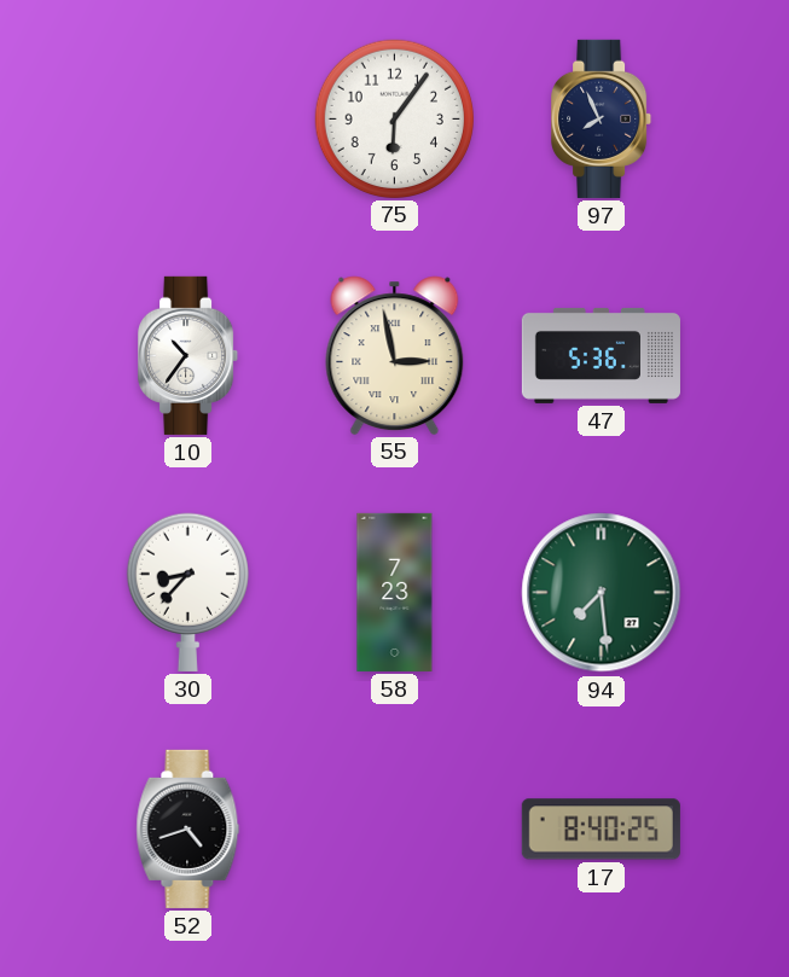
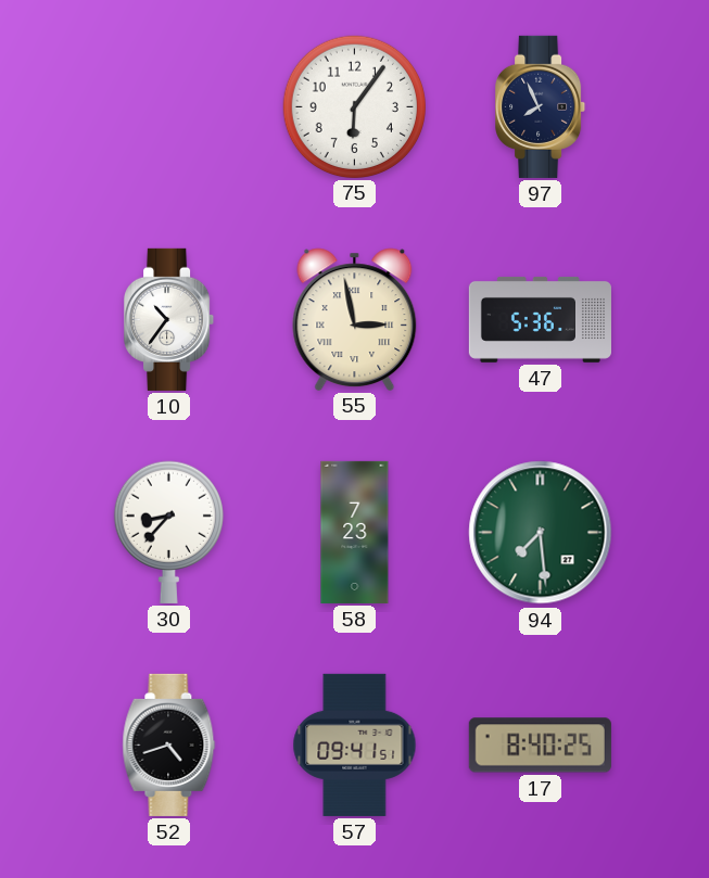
57: none -> 09:41 (355, 745)
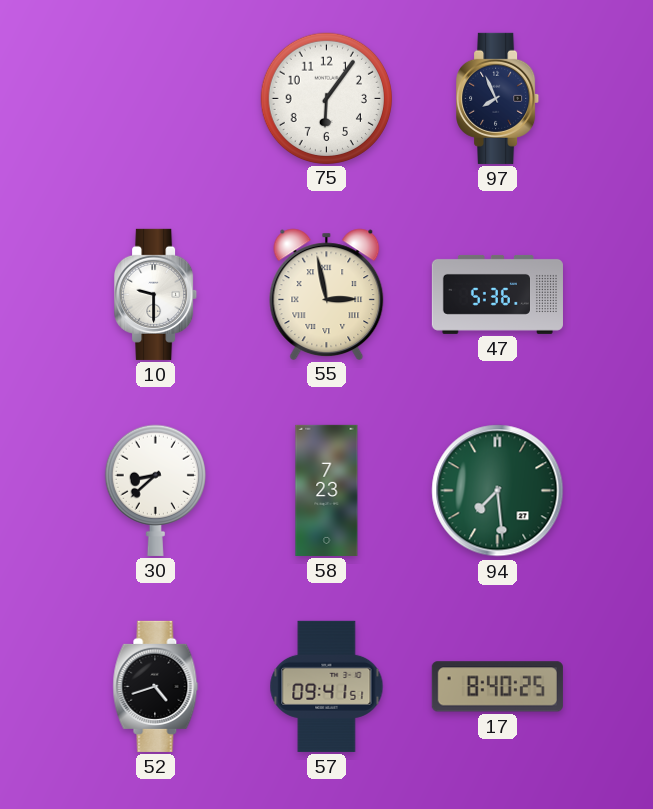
10: 10:36 -> 9:30 (156, 294)
30: 8:37 -> 8:38 (155, 490)
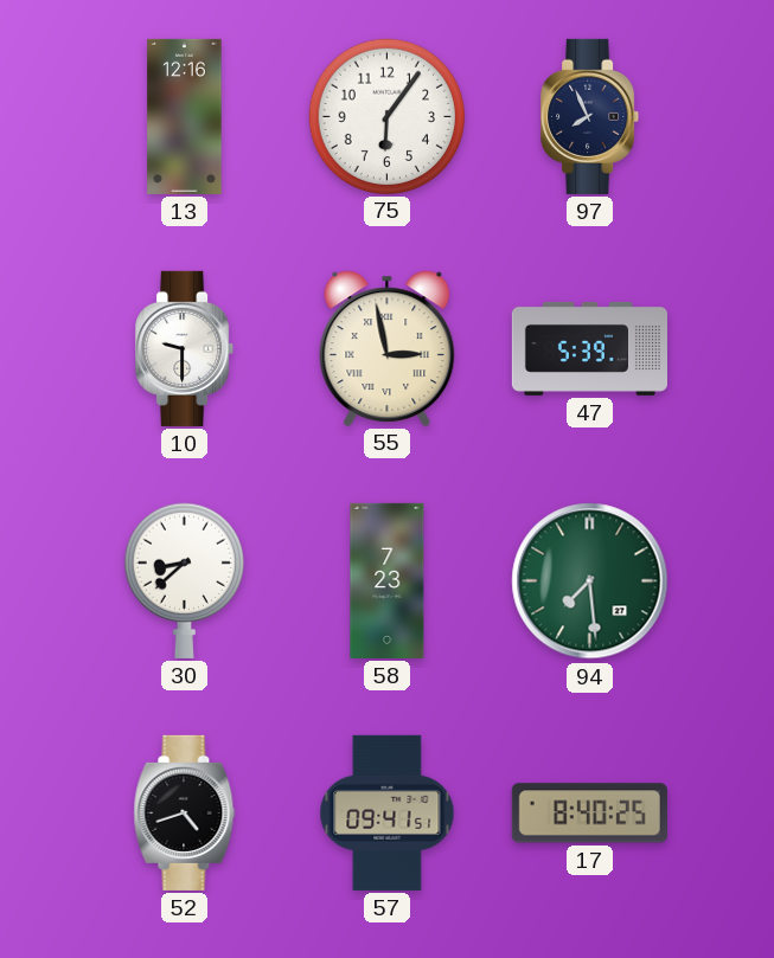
13: none -> 12:16 (185, 116)
47: 5:36 -> 5:39 (589, 348)
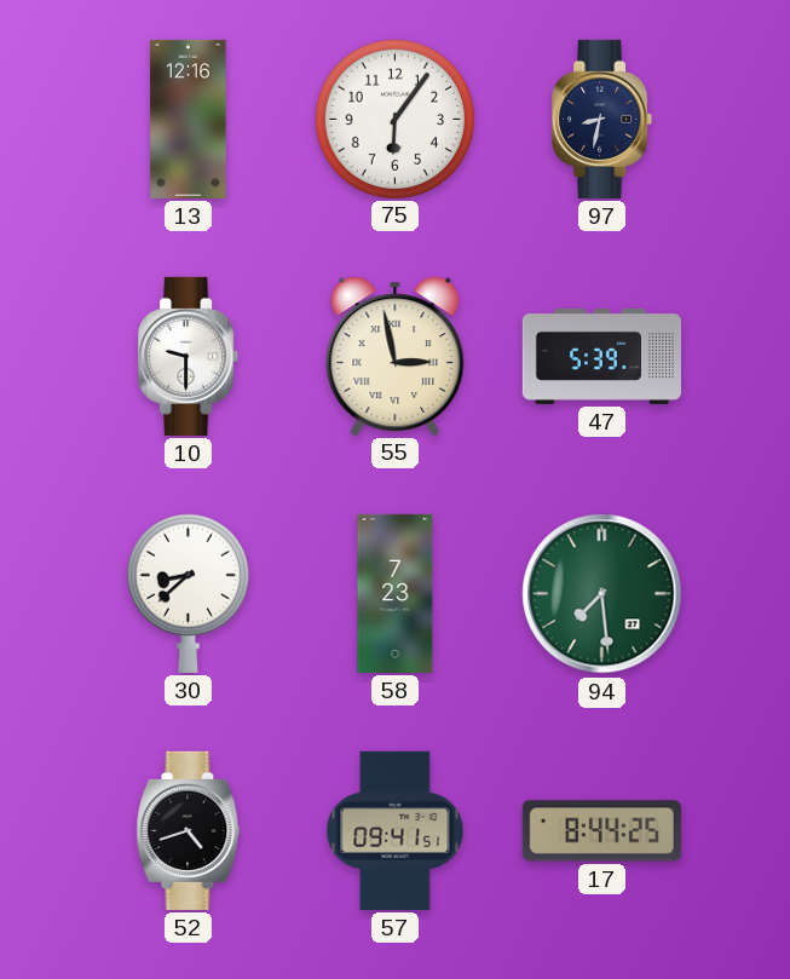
97: 7:56 -> 8:32 (602, 119)
17: 8:40 -> 8:44 (601, 831)
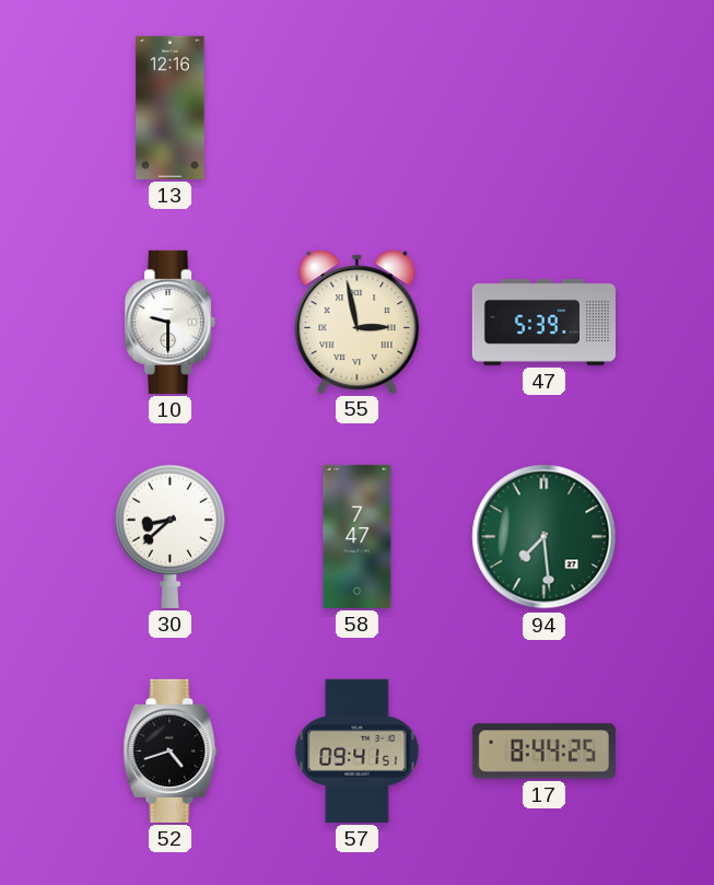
75: 6:06 -> none (394, 119)
97: 8:32 -> none (602, 119)
58: 7:23 -> 7:47 (358, 536)
